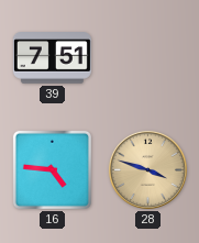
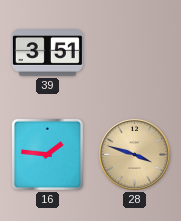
39: 7:51 -> 3:51 (47, 53)
16: 4:46 -> 1:46 (47, 154)
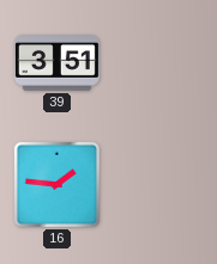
28: 3:48 -> none (134, 154)
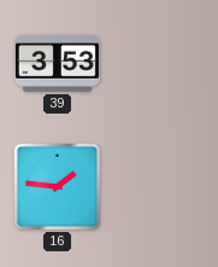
39: 3:51 -> 3:53 (57, 64)
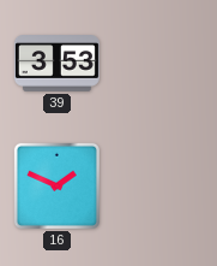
16: 1:46 -> 1:49 (56, 185)
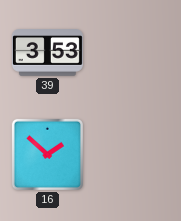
16: 1:49 -> 1:52 (47, 154)
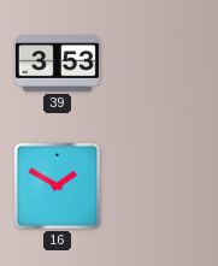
16: 1:52 -> 1:50 (57, 185)
